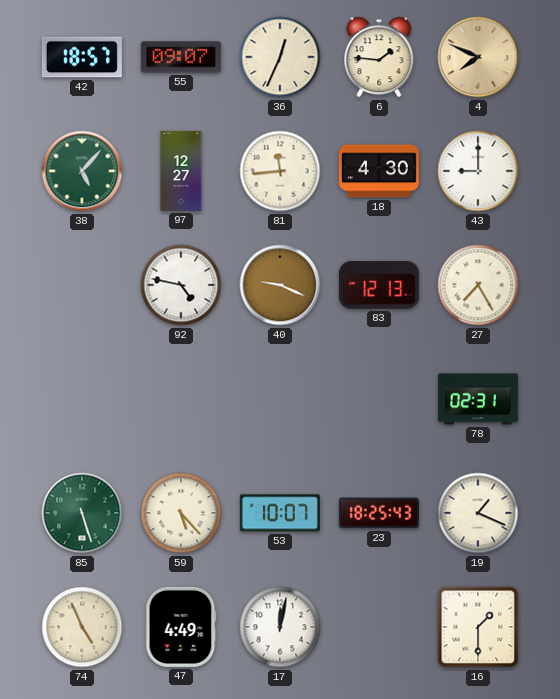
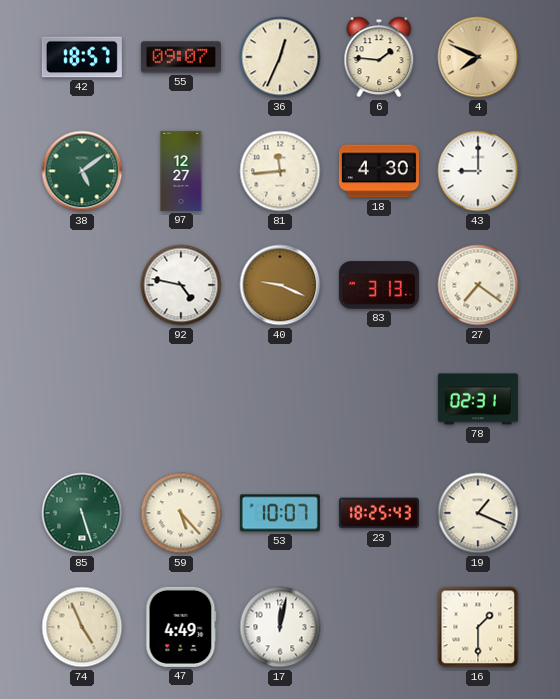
38: 5:07 -> 5:09 (82, 171)
83: 12:13 -> 3:13 (379, 285)
27: 7:25 -> 7:21 (478, 285)
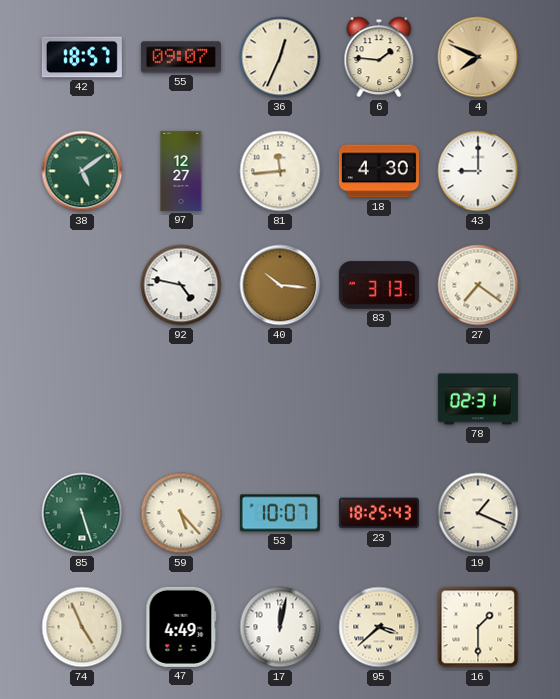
40: 9:19 -> 10:16 (280, 285)
95: none -> 3:38 (379, 627)
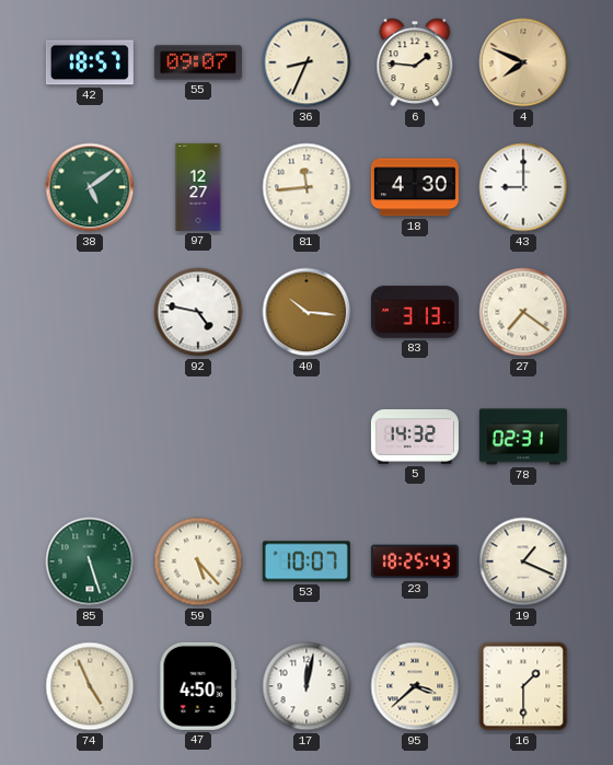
36: 12:34 -> 8:34 (307, 62)
5: none -> 14:32 (415, 437)
47: 4:49 -> 4:50 (198, 686)
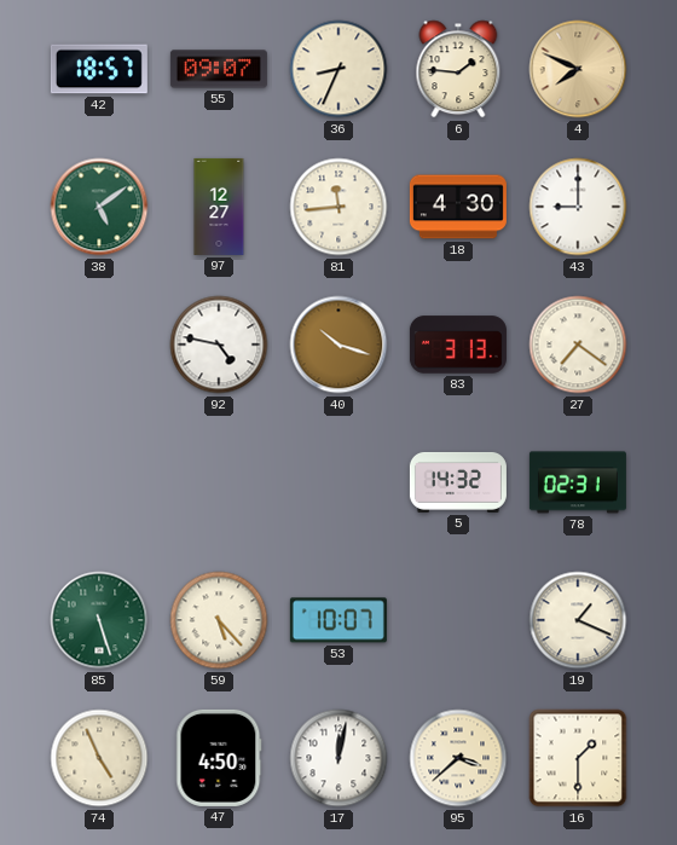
40: 10:16 -> 10:18 (338, 345)
23: 18:25 -> none (415, 561)
